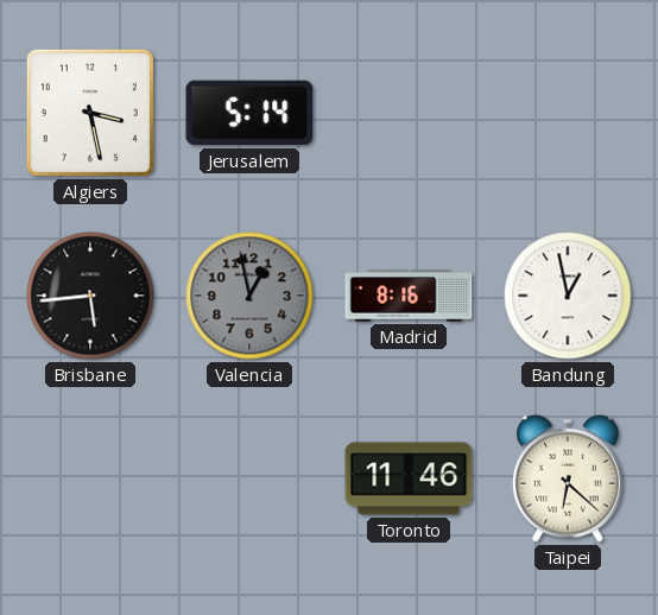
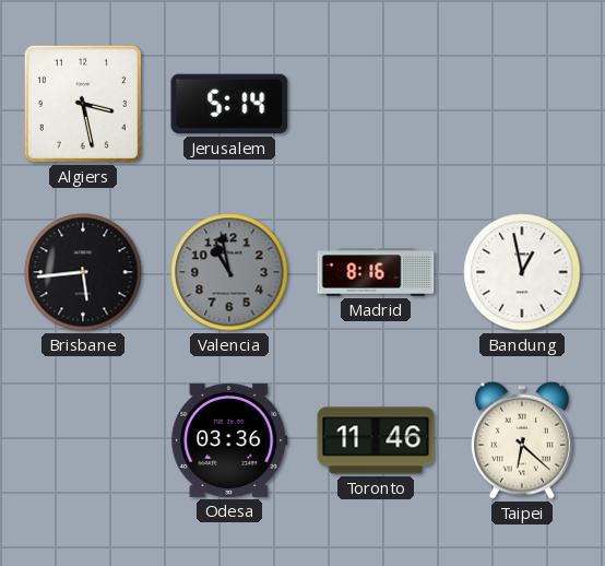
Valencia: 12:58 -> 10:58 (229, 272)
Odesa: none -> 03:36 (229, 440)
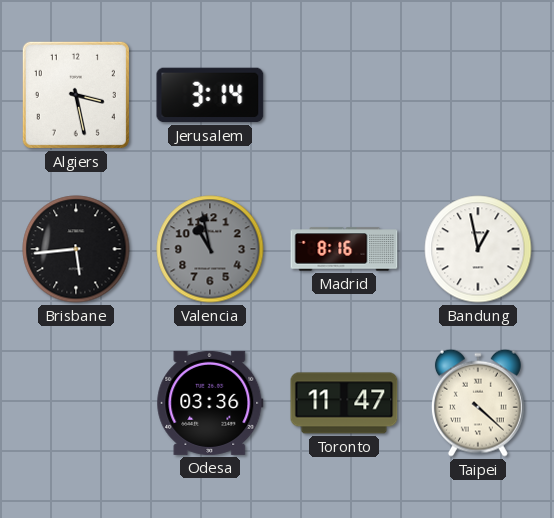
Jerusalem: 5:14 -> 3:14 (210, 95)
Toronto: 11:46 -> 11:47 (344, 403)
Taipei: 6:22 -> 4:22 (478, 403)
